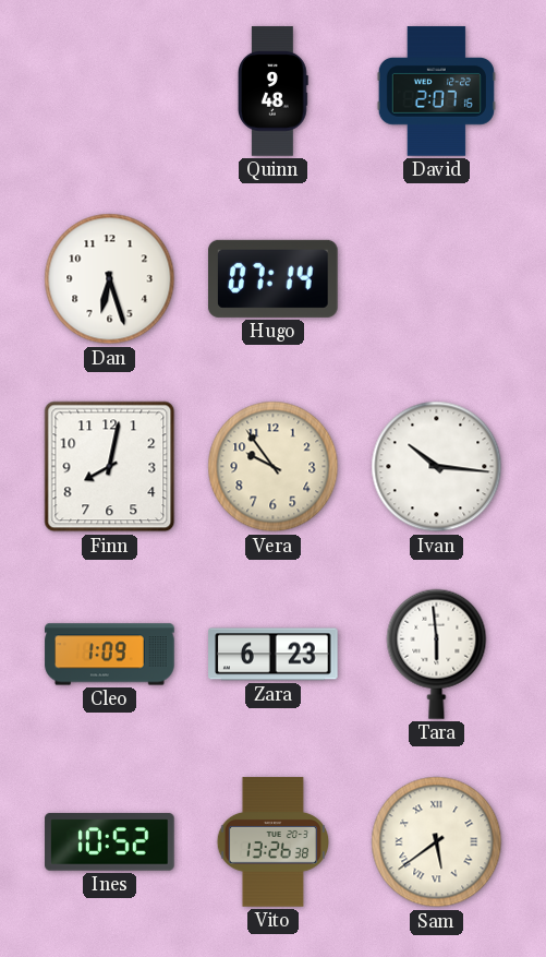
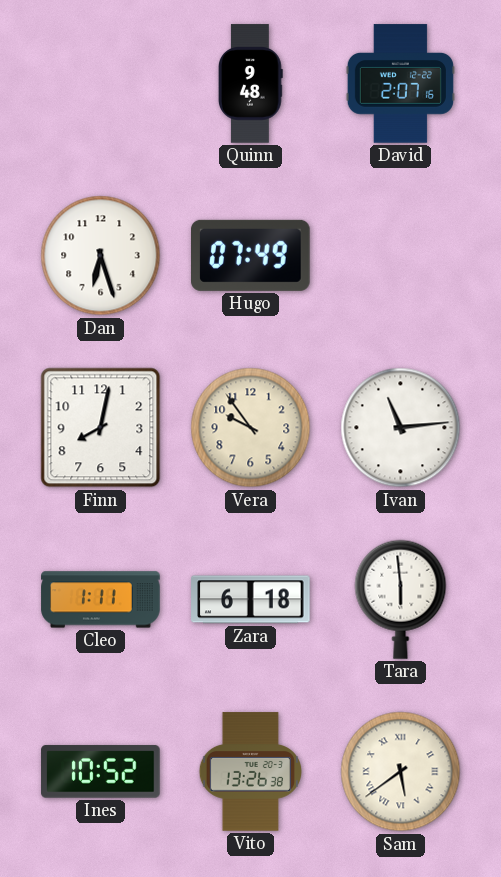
Hugo: 07:14 -> 07:49 (251, 255)
Ivan: 10:16 -> 11:14 (401, 428)
Cleo: 1:09 -> 1:11 (101, 600)
Zara: 6:23 -> 6:18 (251, 600)
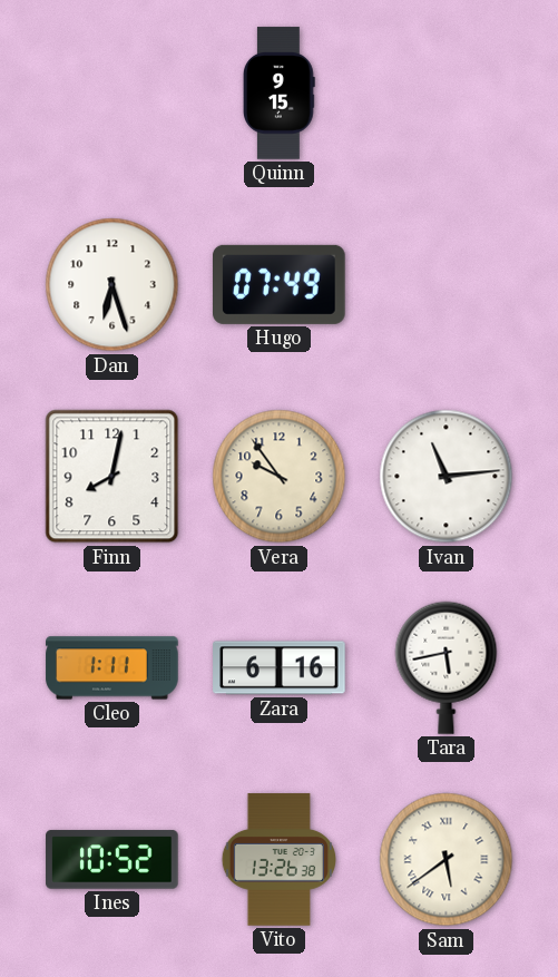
Quinn: 9:48 -> 9:15 (280, 94)
David: 2:07 -> none (400, 84)
Zara: 6:18 -> 6:16 (280, 668)
Tara: 5:59 -> 5:43 (447, 667)
